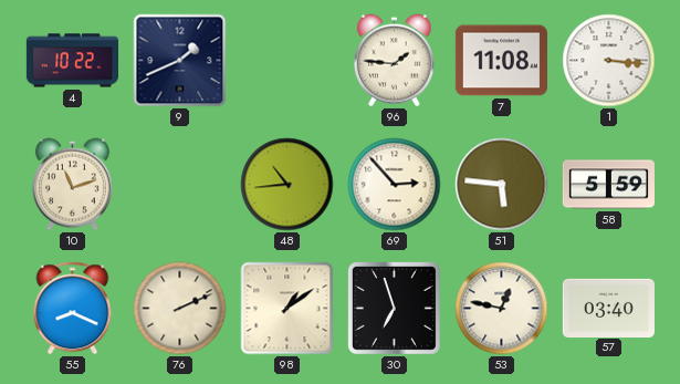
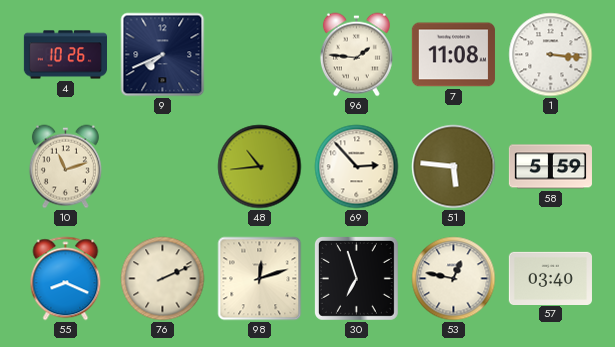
4: 10:22 -> 10:26 (65, 55)
9: 1:41 -> 7:41 (163, 55)
98: 1:09 -> 12:12 (260, 279)
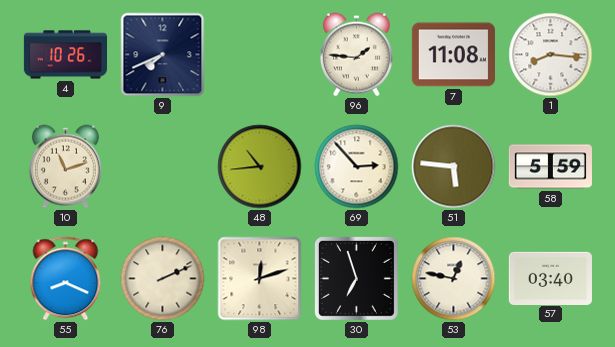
1: 3:16 -> 8:16 (551, 55)
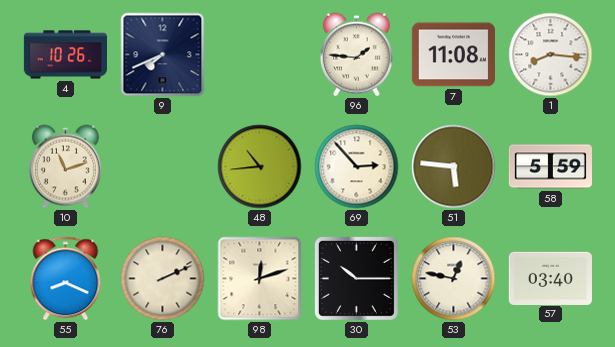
30: 6:57 -> 10:15 (356, 278)
